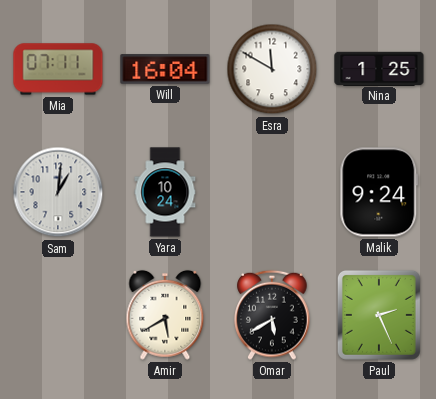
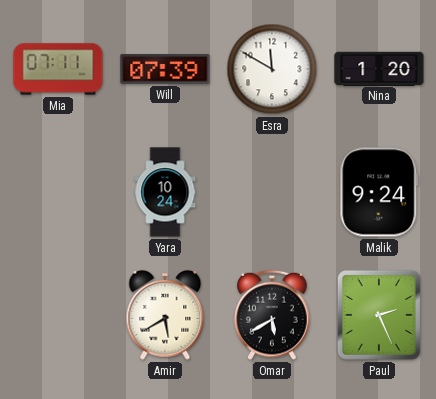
Will: 16:04 -> 07:39 (165, 69)
Nina: 1:25 -> 1:20 (379, 68)
Sam: 1:01 -> none (58, 192)
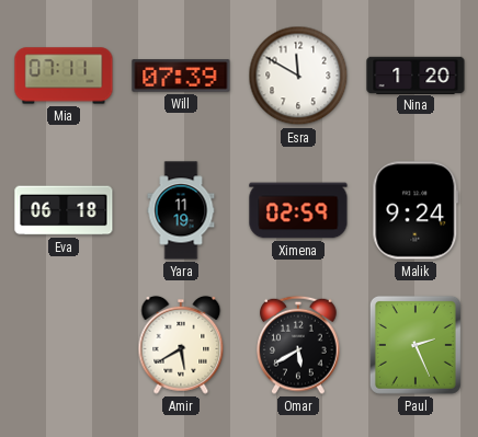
Eva: none -> 06:18 (64, 210)
Yara: 10:24 -> 11:19 (181, 210)
Ximena: none -> 02:59 (298, 210)
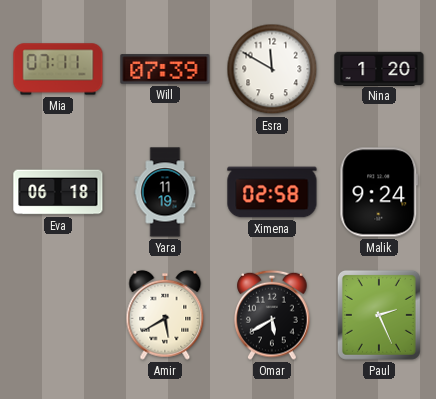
Ximena: 02:59 -> 02:58 (272, 192)
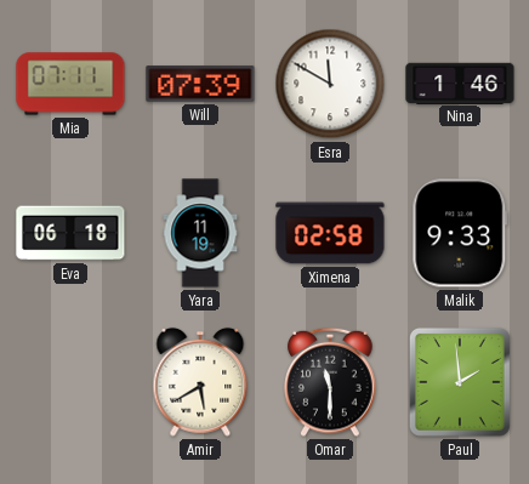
Nina: 1:20 -> 1:46 (460, 82)
Malik: 9:24 -> 9:33 (460, 233)
Omar: 5:40 -> 11:30 (330, 382)
Paul: 2:26 -> 1:59 (460, 382)
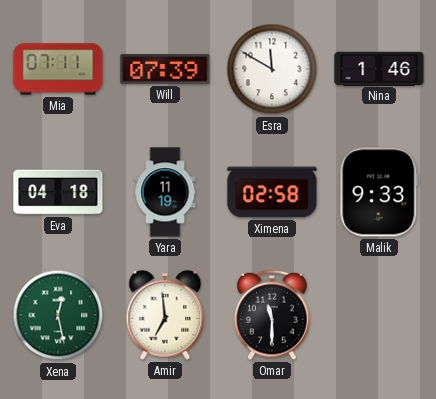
Eva: 06:18 -> 04:18 (58, 192)
Xena: none -> 12:28 (58, 315)
Amir: 5:40 -> 6:59 (165, 315)
Paul: 1:59 -> none (460, 382)
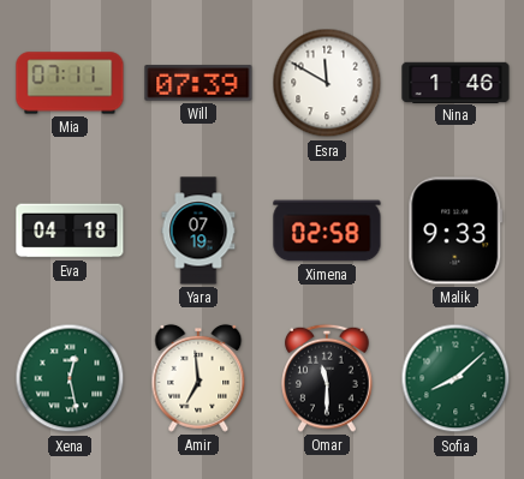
Yara: 11:19 -> 07:19 (198, 230)
Sofia: none -> 8:08 (455, 378)
